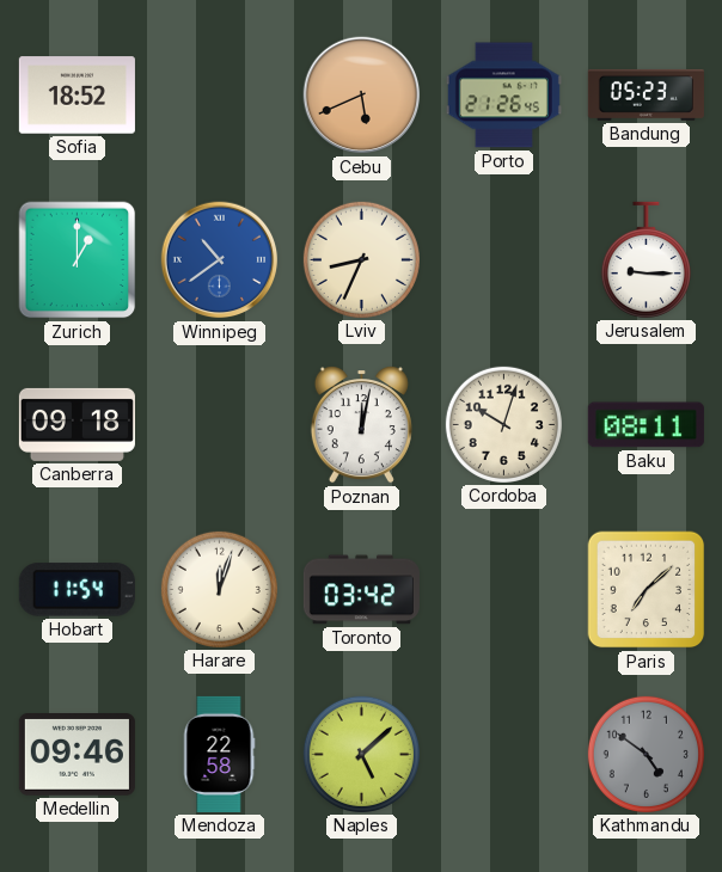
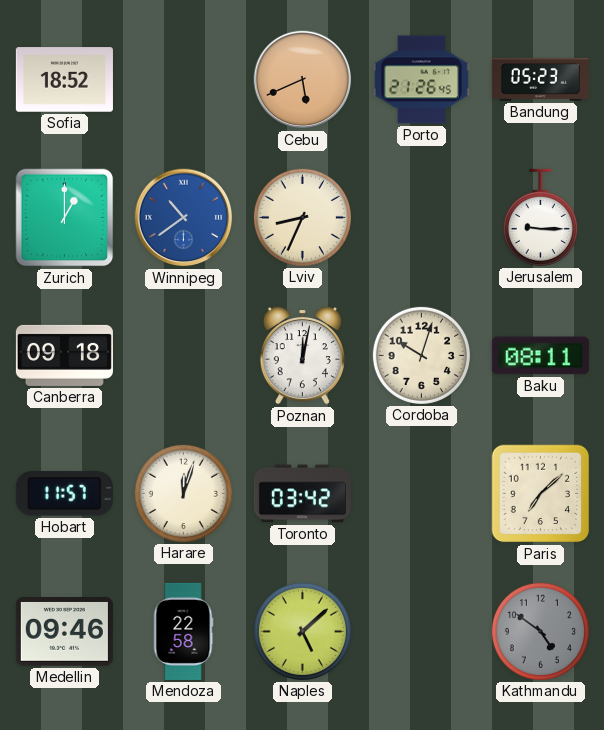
Hobart: 11:54 -> 11:57 (64, 494)
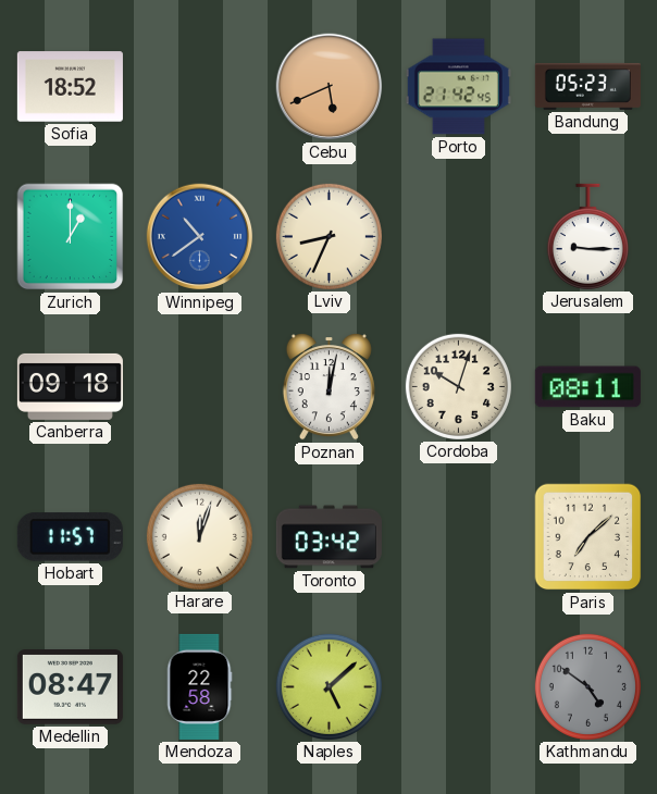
Porto: 21:26 -> 21:42 (458, 87)
Medellin: 09:46 -> 08:47 (70, 687)
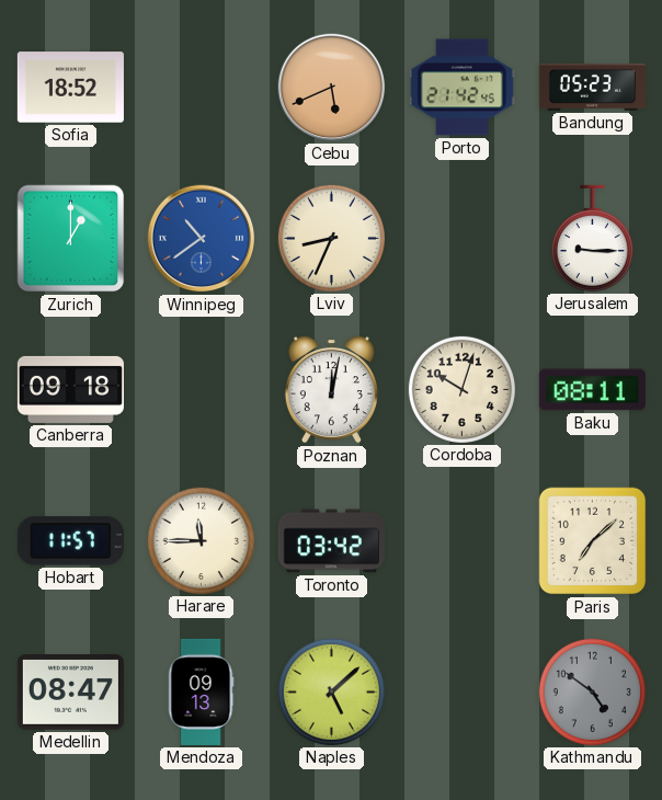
Harare: 12:03 -> 11:45 (201, 540)
Mendoza: 22:58 -> 09:13 (201, 692)
